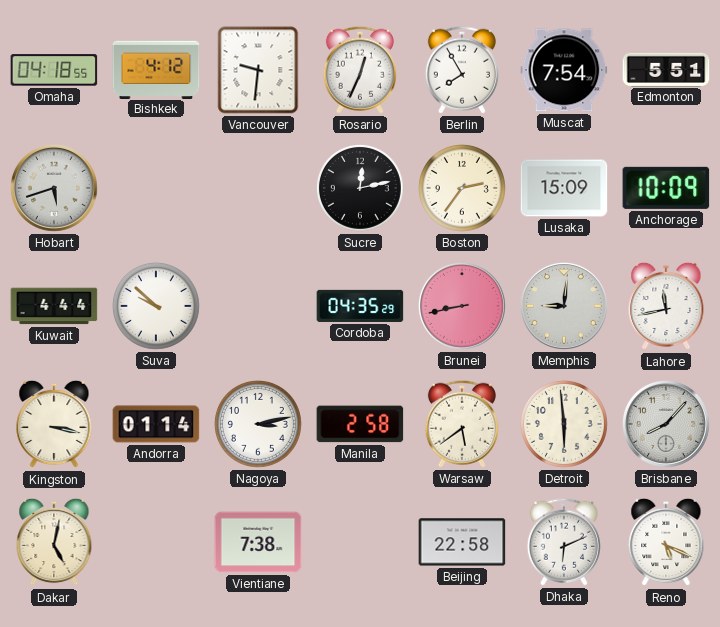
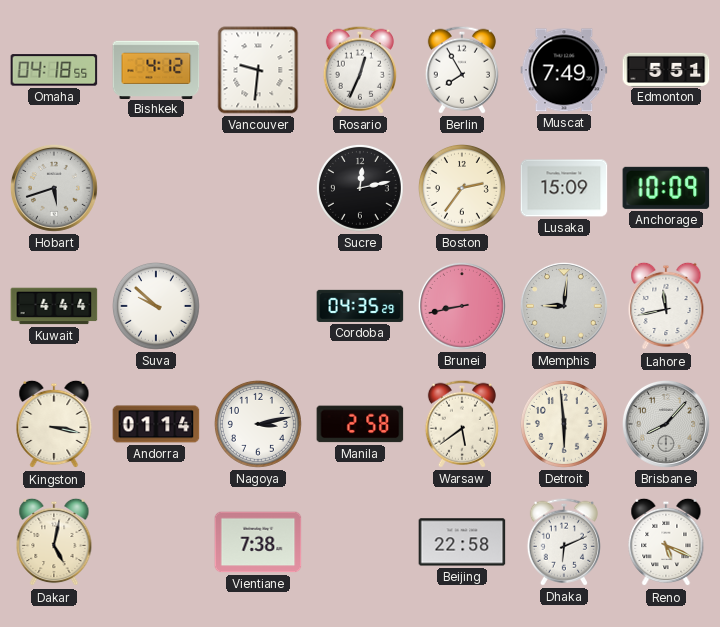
Muscat: 7:54 -> 7:49 (564, 70)
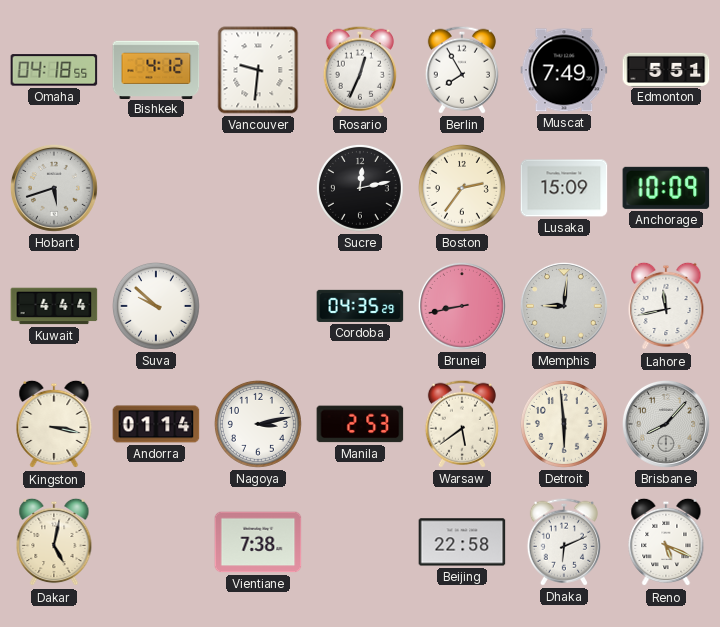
Manila: 2:58 -> 2:53 (360, 424)
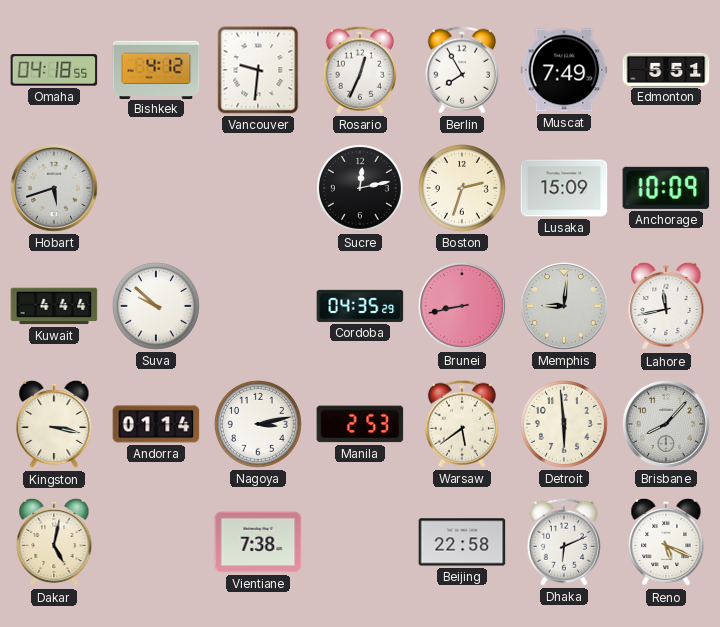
Boston: 2:36 -> 2:33 (462, 188)
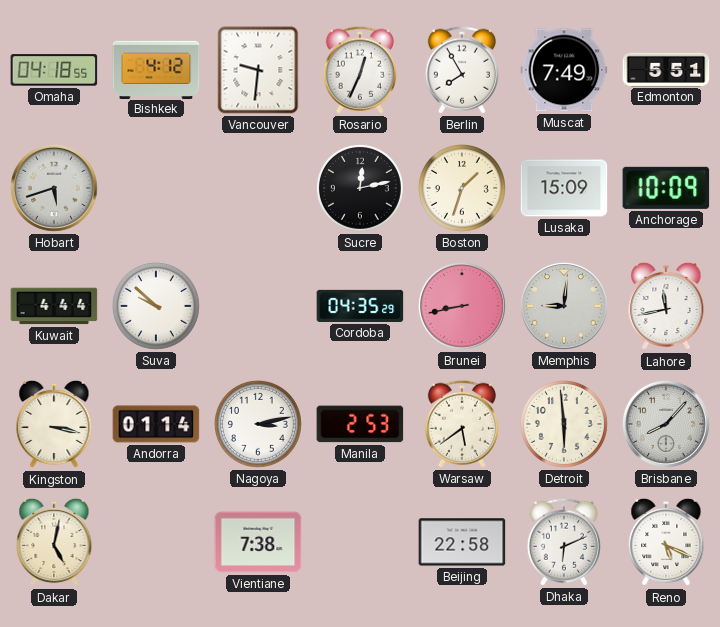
Boston: 2:33 -> 1:33 (462, 188)
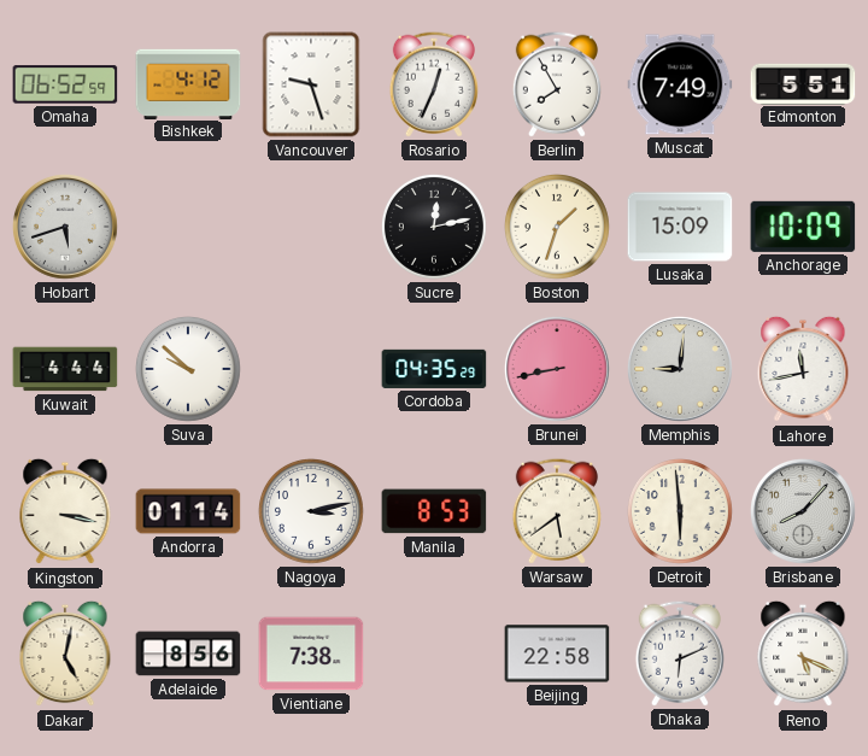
Omaha: 04:18 -> 06:52 (65, 84)
Vancouver: 9:31 -> 9:27 (311, 84)
Manila: 2:53 -> 8:53 (434, 511)
Adelaide: none -> 8:56 (188, 654)
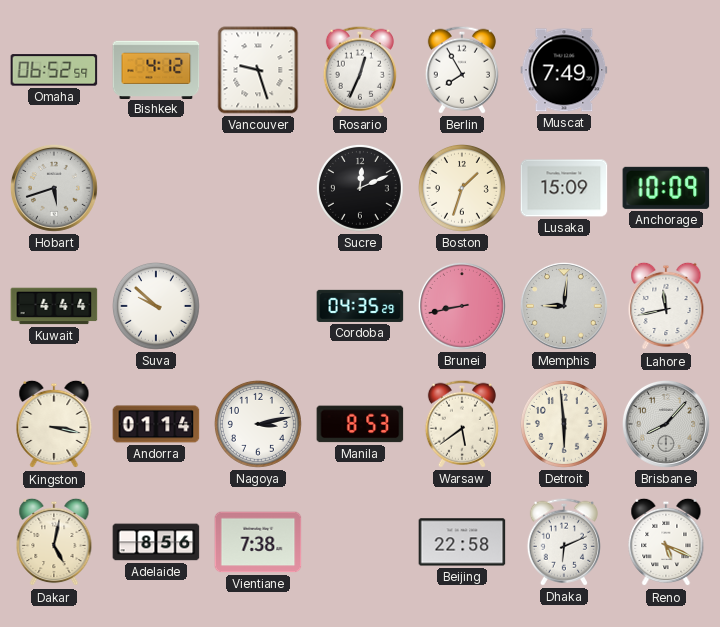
Edmonton: 5:51 -> none (803, 83)
Sucre: 12:13 -> 12:11 (360, 188)
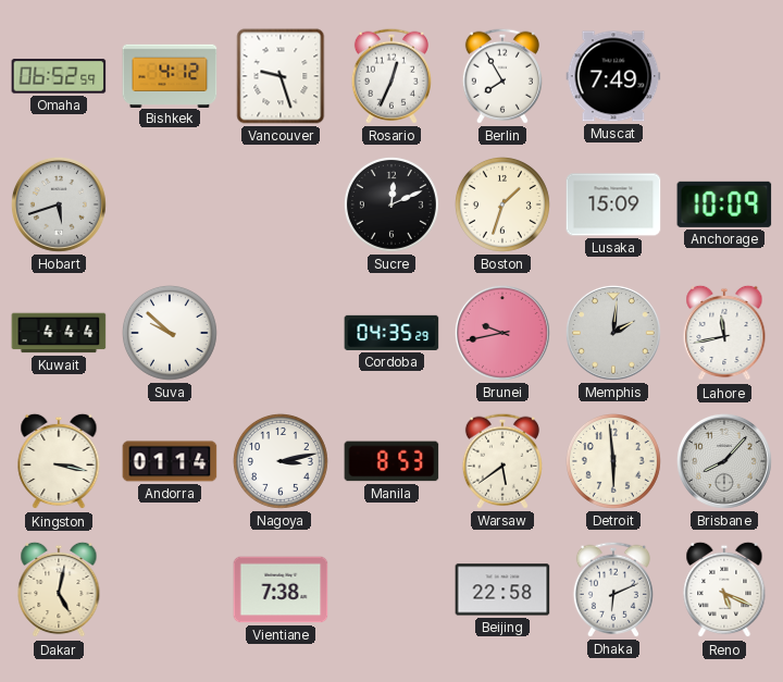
Brunei: 8:43 -> 9:43 (504, 334)
Memphis: 9:01 -> 2:01 (614, 334)
Adelaide: 8:56 -> none (156, 542)
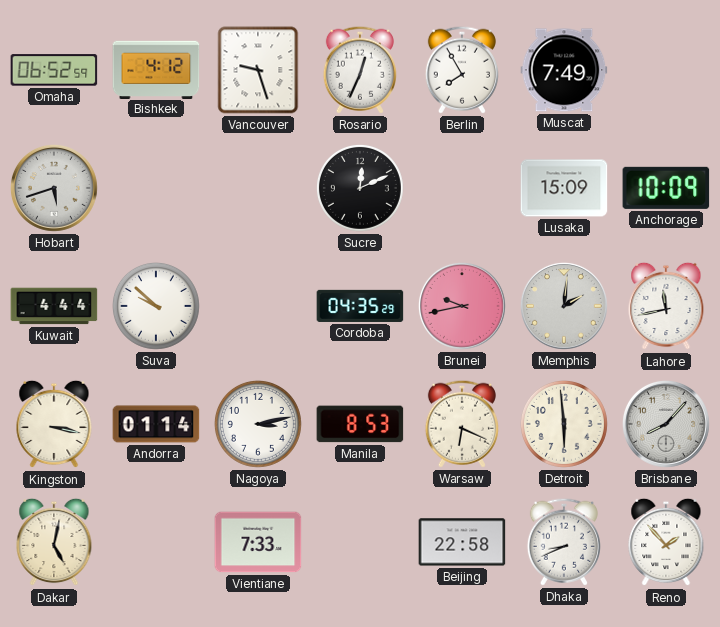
Boston: 1:33 -> none (502, 204)
Warsaw: 5:39 -> 6:19 (462, 424)
Vientiane: 7:38 -> 7:33 (258, 542)
Dhaka: 6:11 -> 8:41 (564, 542)
Reno: 5:19 -> 1:53 (666, 542)
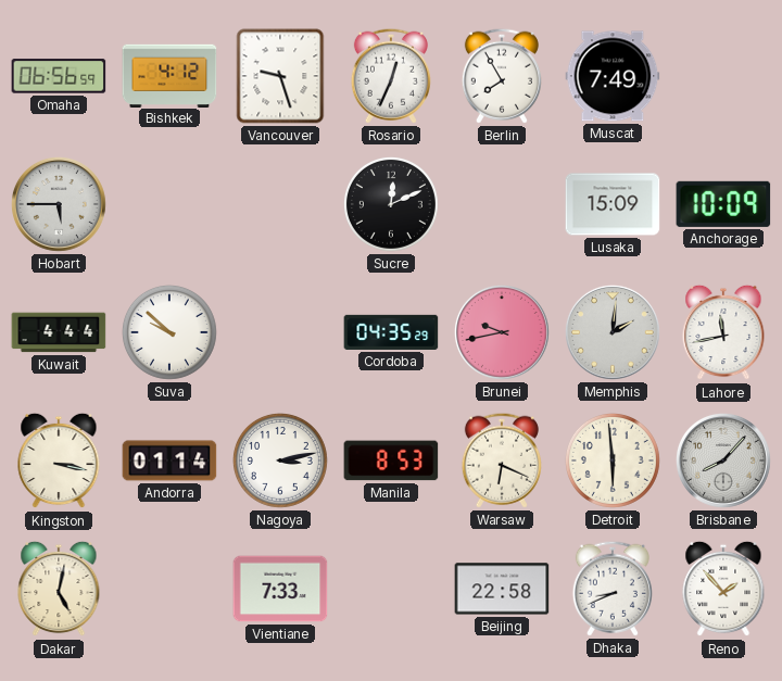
Omaha: 06:52 -> 06:56 (59, 76)
Hobart: 5:42 -> 5:45 (60, 205)
